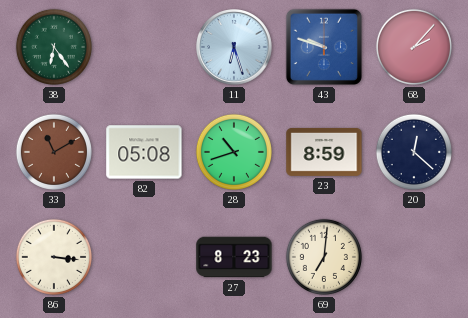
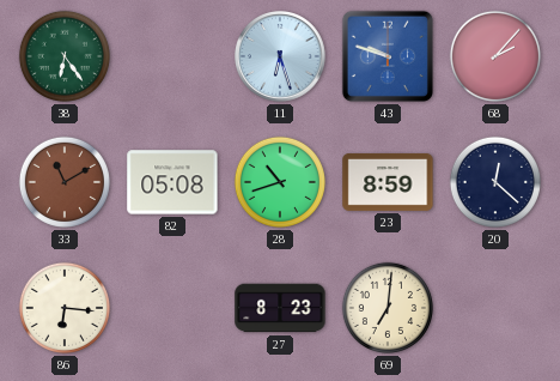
86: 3:16 -> 6:16 (65, 308)
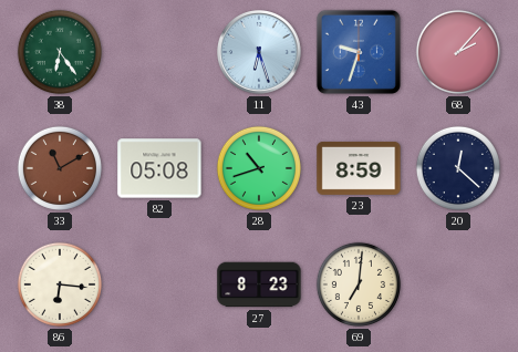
43: 9:48 -> 9:33 (359, 52)
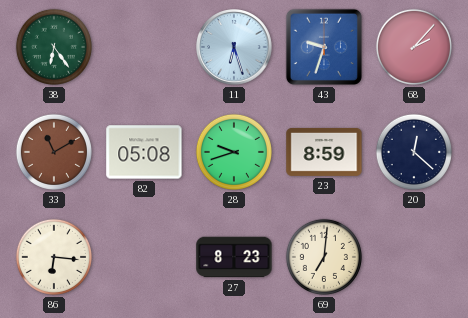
28: 10:42 -> 9:42 (234, 152)
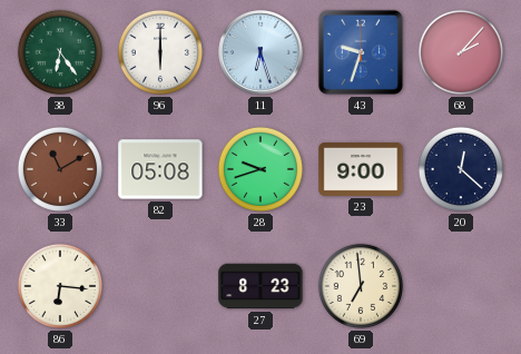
96: none -> 6:00 (160, 52)
23: 8:59 -> 9:00 (361, 169)
69: 7:01 -> 6:59 (361, 286)
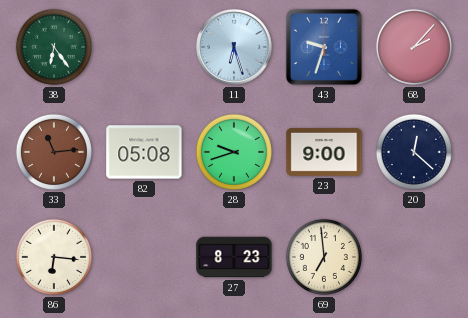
96: 6:00 -> none (160, 52)
33: 11:10 -> 11:14 (54, 152)
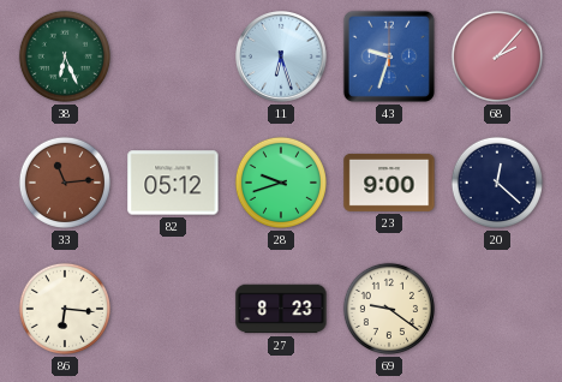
38: 6:24 -> 6:26 (65, 56)
82: 05:08 -> 05:12 (173, 183)
69: 6:59 -> 9:21 (389, 309)
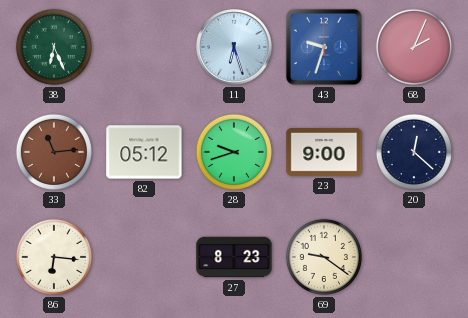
68: 2:07 -> 2:04 (414, 47)
